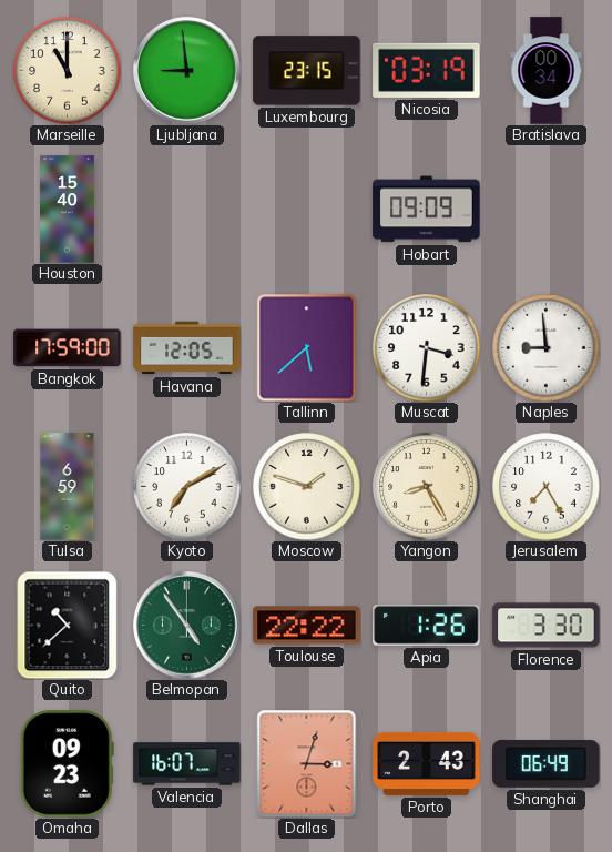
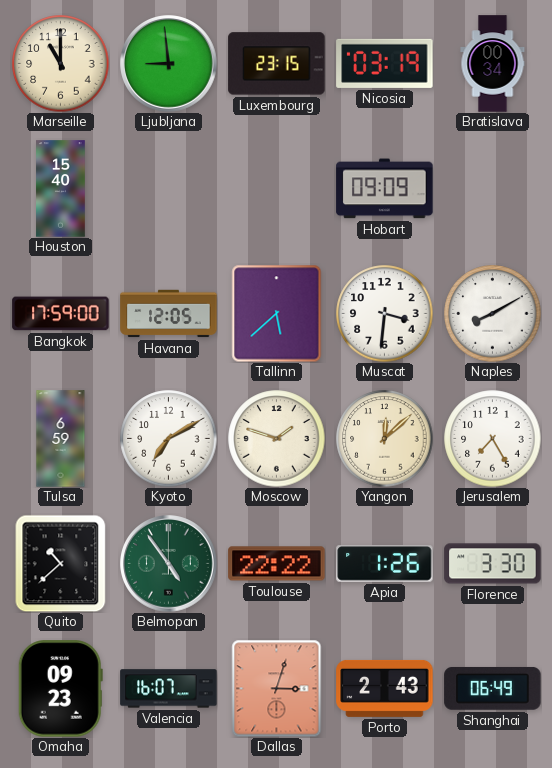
Naples: 8:59 -> 8:10 (493, 314)
Yangon: 8:25 -> 12:08 (385, 439)
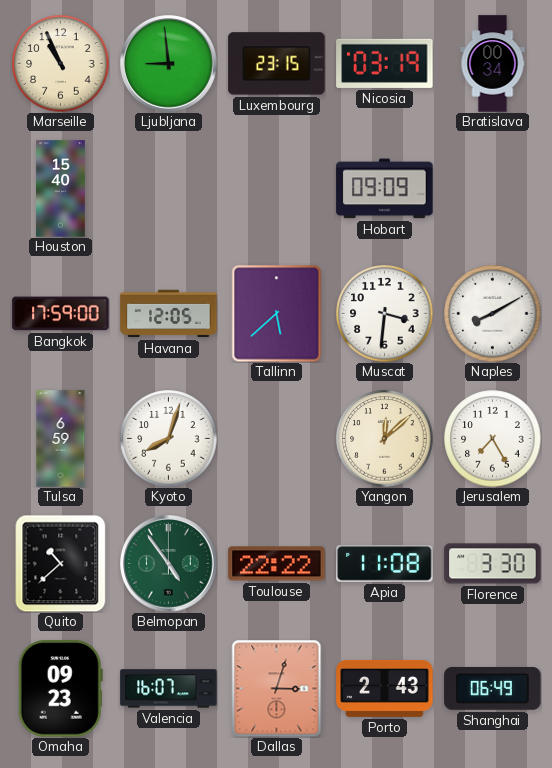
Marseille: 11:00 -> 10:56 (61, 64)
Kyoto: 7:10 -> 8:03 (169, 439)
Moscow: 1:48 -> none (277, 439)
Apia: 1:26 -> 11:08 (385, 564)
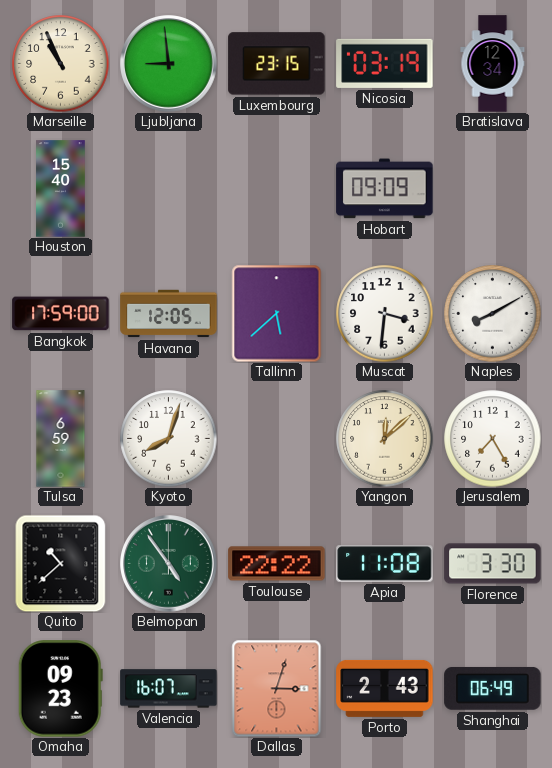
Bratislava: 00:34 -> 12:34 (493, 64)
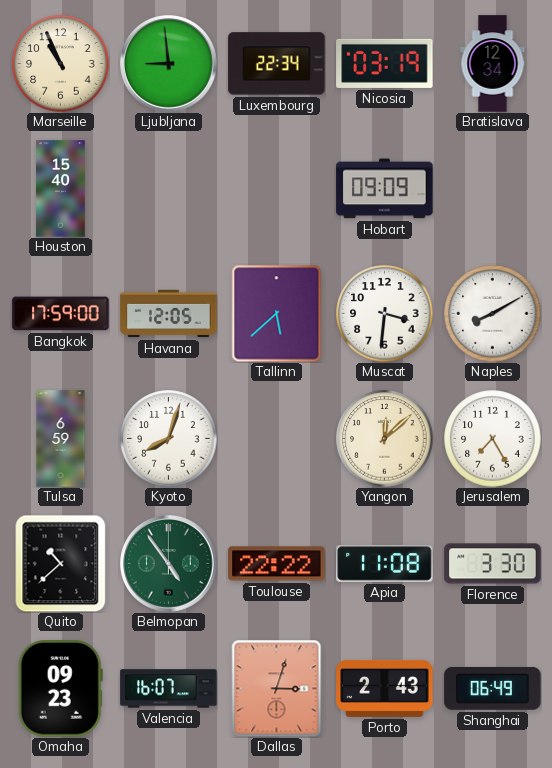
Luxembourg: 23:15 -> 22:34 (277, 64)
